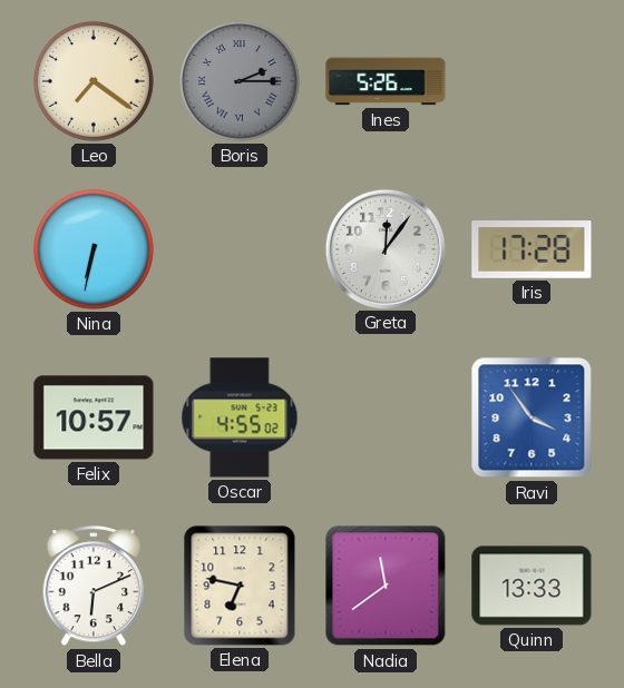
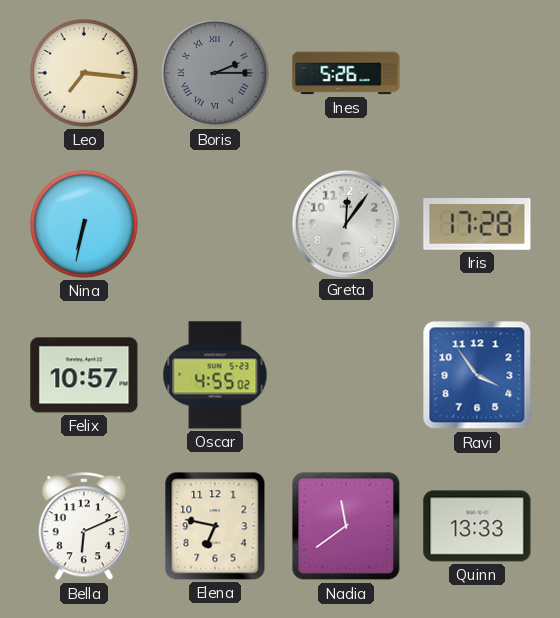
Leo: 7:21 -> 7:16 (84, 73)
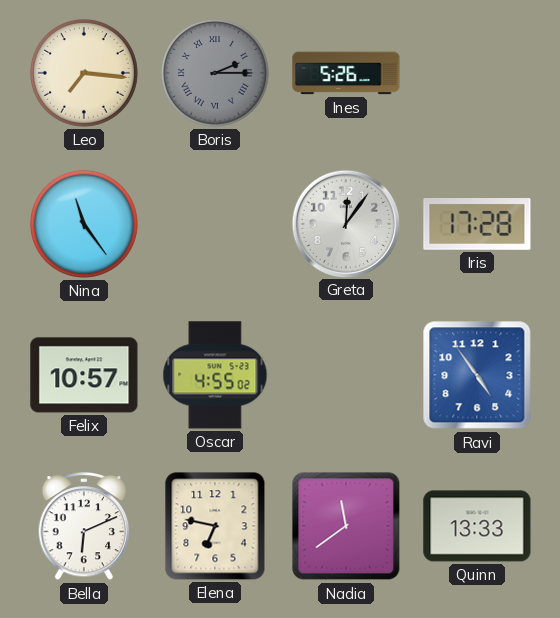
Nina: 6:32 -> 11:24 (84, 224)
Ravi: 3:54 -> 4:54 (477, 375)
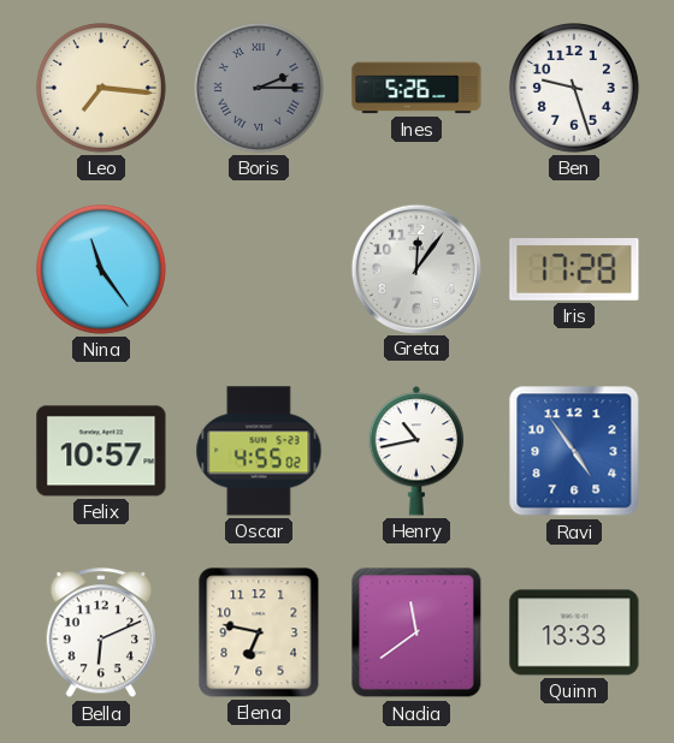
Ben: none -> 9:27 (574, 88)
Henry: none -> 10:43 (416, 451)
